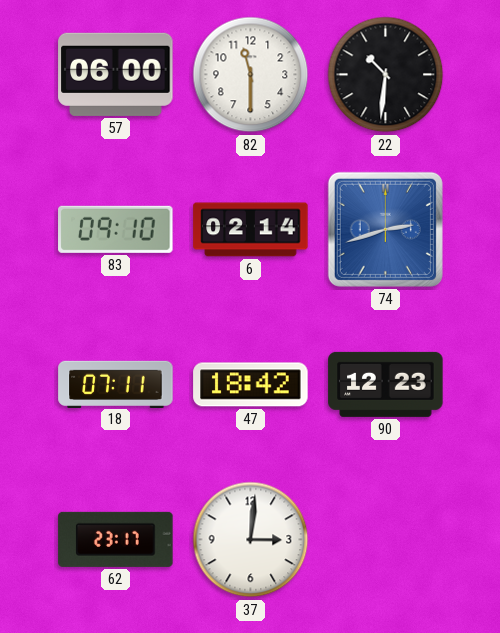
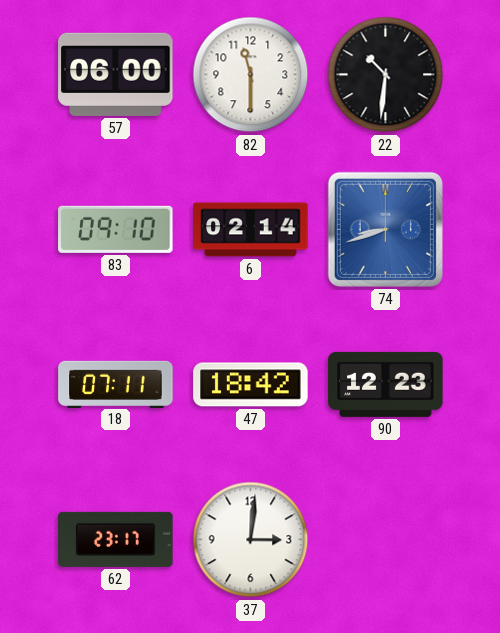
74: 2:42 -> 8:42 (385, 229)
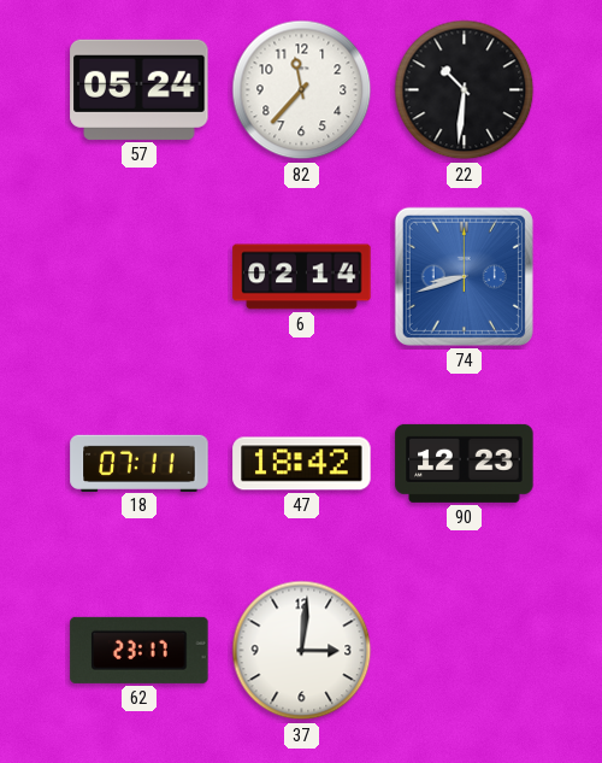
57: 06:00 -> 05:24 (140, 89)
82: 11:30 -> 11:37 (302, 90)
83: 09:10 -> none (116, 229)
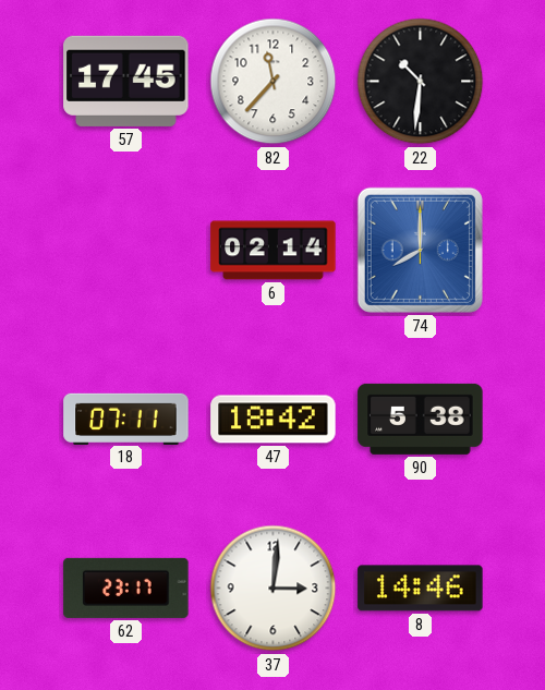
57: 05:24 -> 17:45 (126, 81)
74: 8:42 -> 8:00 (420, 250)
90: 12:23 -> 5:38 (421, 419)
8: none -> 14:46 (421, 589)
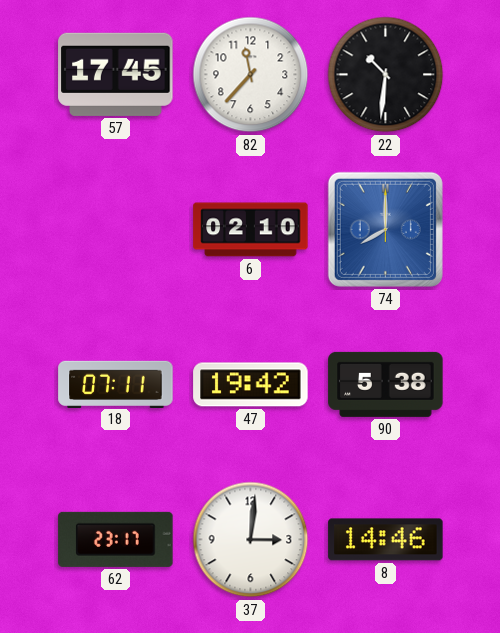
6: 02:14 -> 02:10 (251, 230)
47: 18:42 -> 19:42 (251, 385)
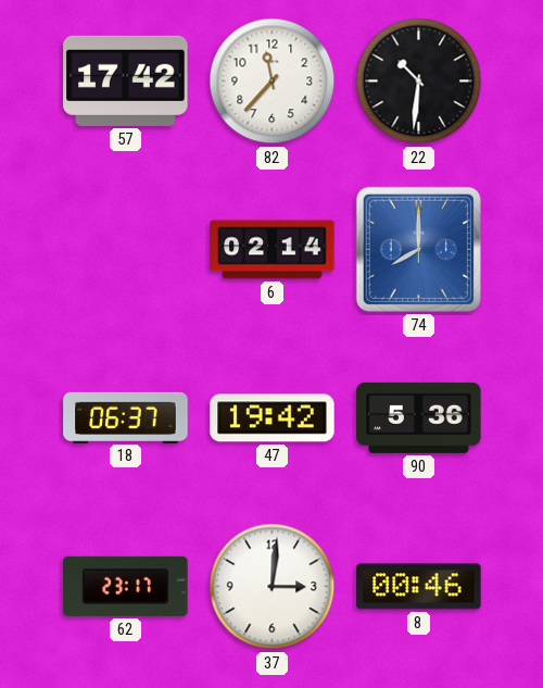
57: 17:45 -> 17:42 (126, 80)
6: 02:10 -> 02:14 (273, 250)
18: 07:11 -> 06:37 (126, 417)
90: 5:38 -> 5:36 (419, 417)
8: 14:46 -> 00:46 (419, 587)
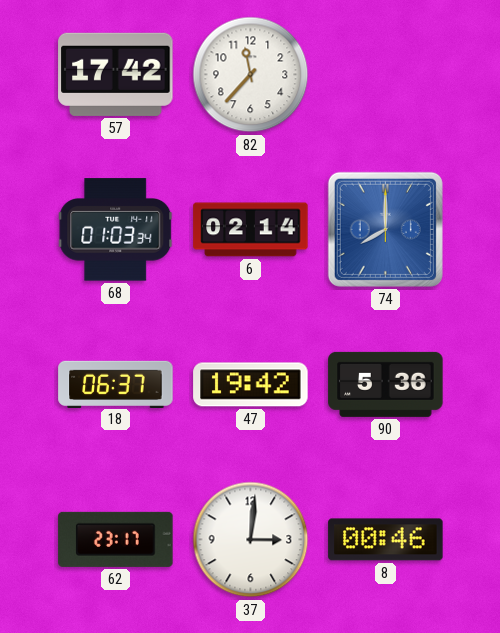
22: 10:31 -> none (419, 82)
68: none -> 01:03 (116, 230)
